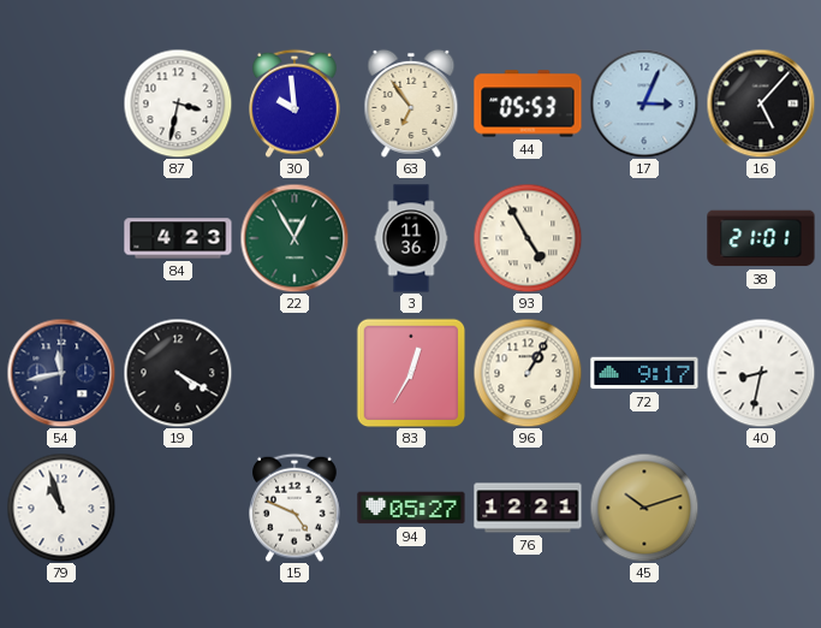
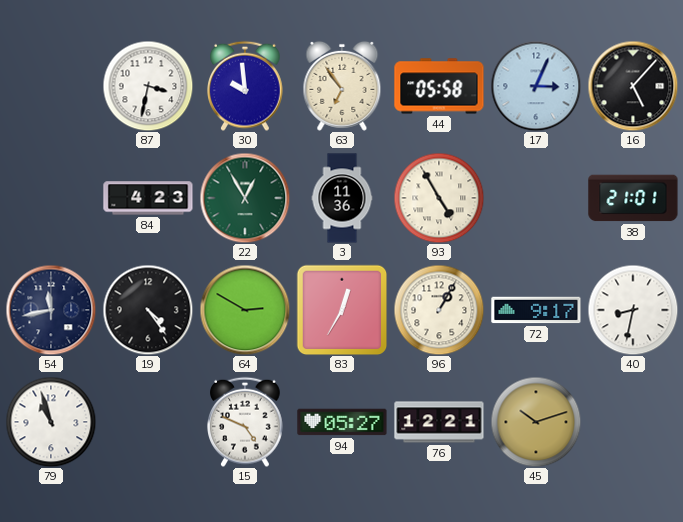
44: 05:53 -> 05:58 (439, 86)
19: 4:20 -> 4:24 (148, 310)
64: none -> 2:50 (245, 310)
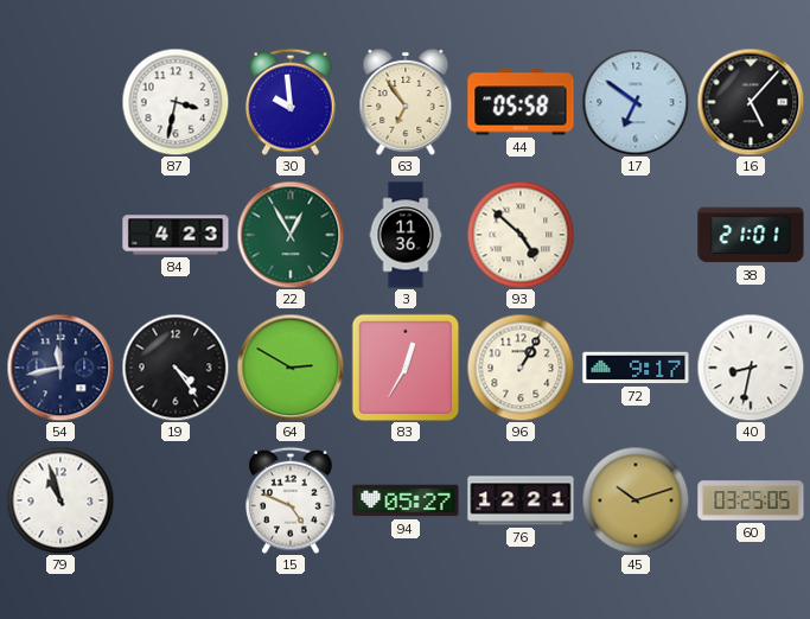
17: 3:04 -> 6:51 (636, 102)
93: 4:55 -> 4:52 (521, 235)
60: none -> 03:25 (751, 500)
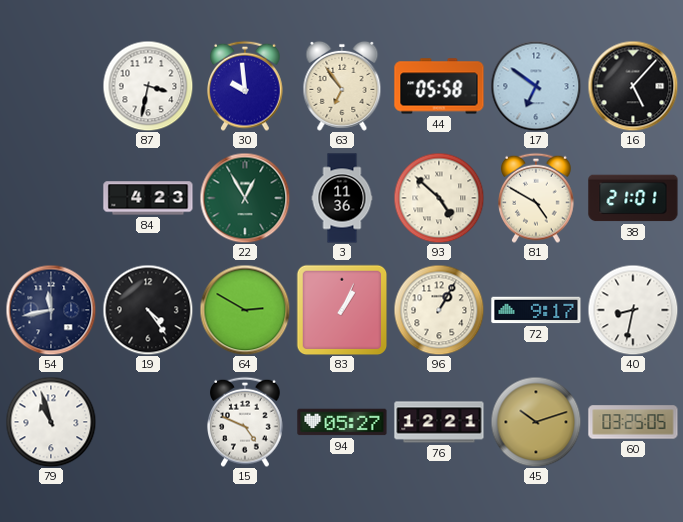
81: none -> 4:50 (537, 198)
83: 12:35 -> 1:04 (342, 310)
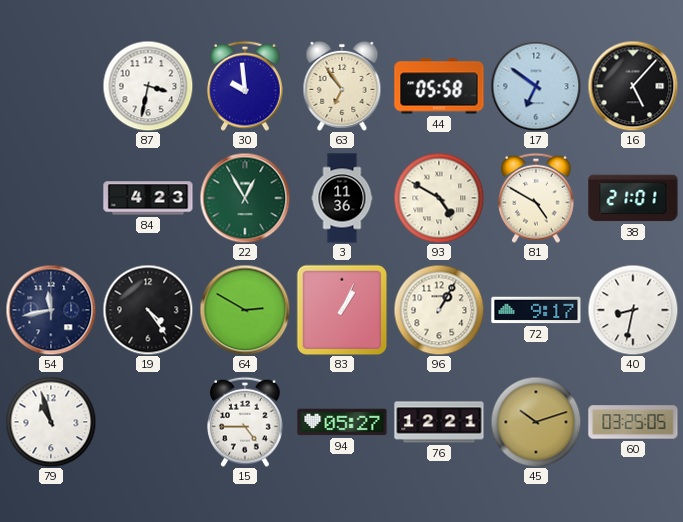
93: 4:52 -> 4:50 (439, 198)
15: 4:49 -> 4:45 (246, 422)
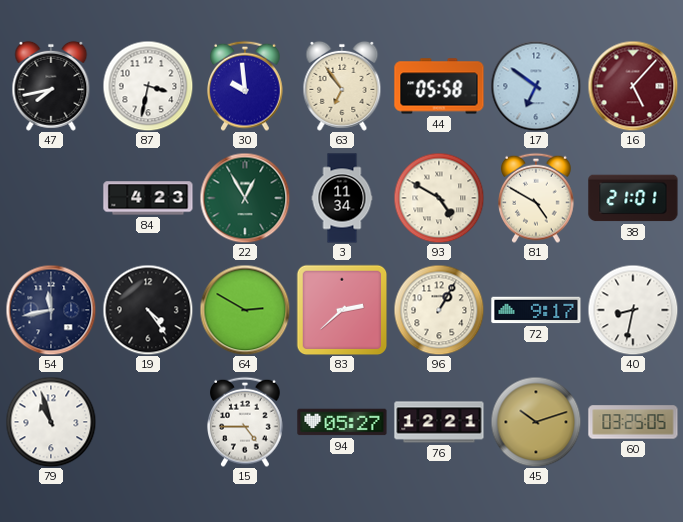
47: none -> 7:43 (51, 86)
16 dial: black -> burgundy (633, 86)
3: 11:36 -> 11:34 (342, 198)
83: 1:04 -> 2:38 (342, 310)
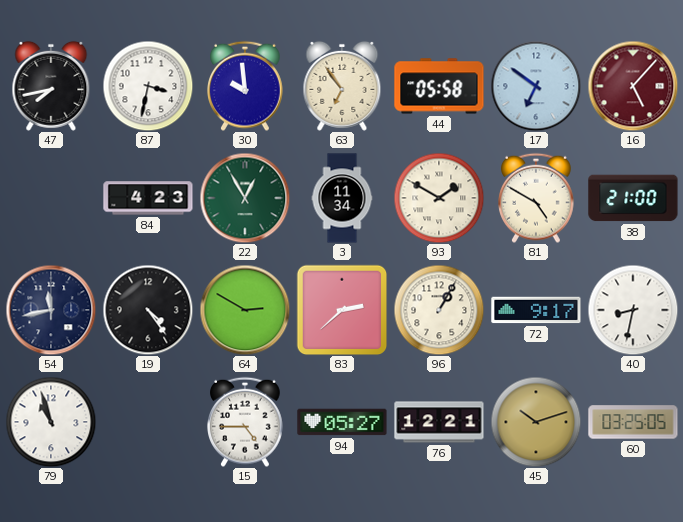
93: 4:50 -> 1:50 (439, 198)
38: 21:01 -> 21:00 (633, 198)
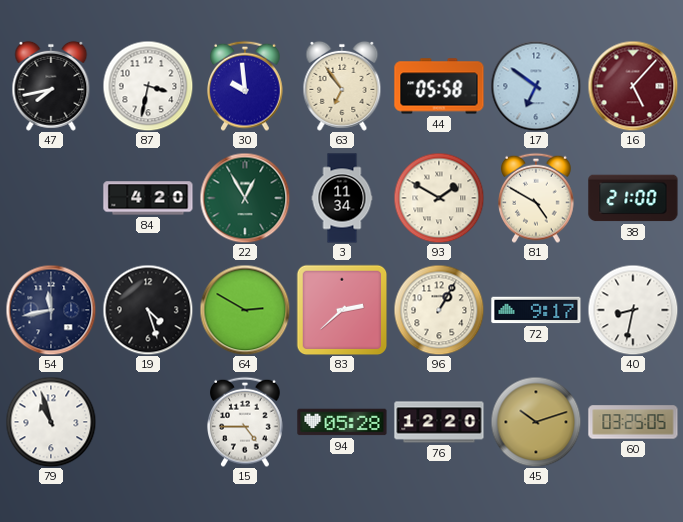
84: 4:23 -> 4:20 (148, 198)
19: 4:24 -> 4:27 (148, 310)
94: 05:27 -> 05:28 (342, 422)
76: 12:21 -> 12:20 (439, 422)
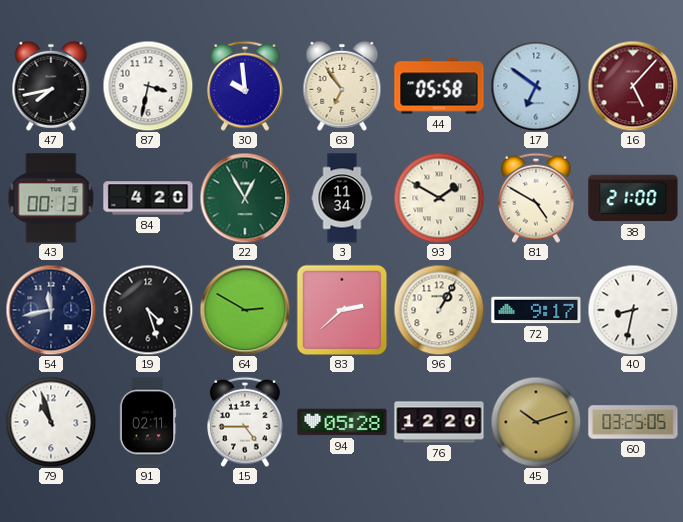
43: none -> 00:13 (51, 198)
91: none -> 02:11 (148, 422)
